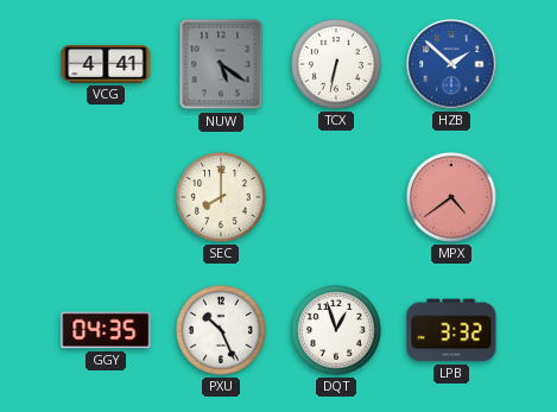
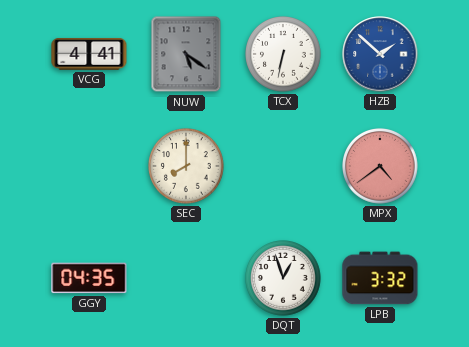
PXU: 10:26 -> none (222, 331)
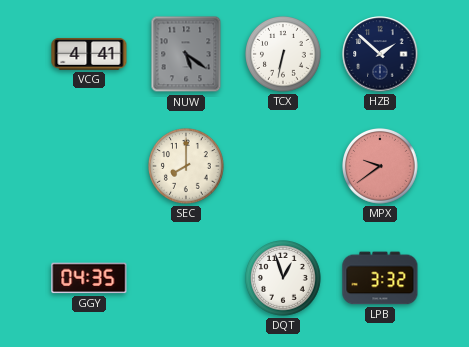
HZB dial: blue -> navy (380, 54)
MPX: 4:39 -> 9:39 (381, 167)
